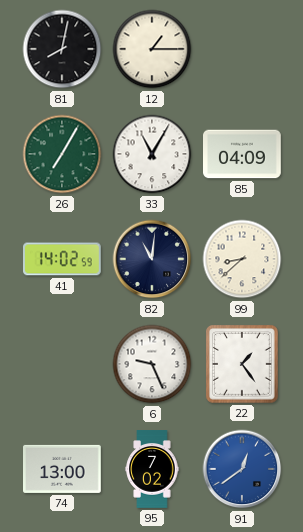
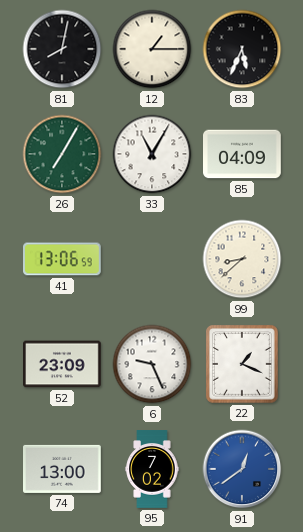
83: none -> 5:34 (242, 49)
41: 14:02 -> 13:06 (63, 259)
82: 11:01 -> none (152, 259)
52: none -> 23:09 (63, 364)
22: 1:24 -> 1:19 (243, 365)
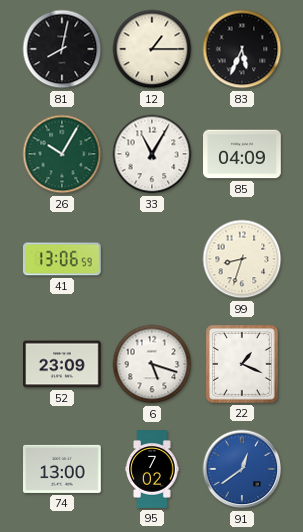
26: 7:05 -> 10:05 (62, 154)
99: 8:38 -> 8:33 (242, 259)
6: 9:26 -> 5:18 (152, 364)
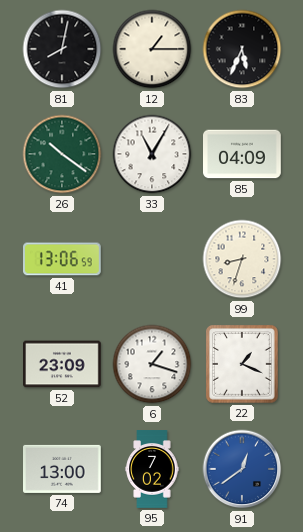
26: 10:05 -> 10:21 (62, 154)
6: 5:18 -> 1:18 (152, 364)
